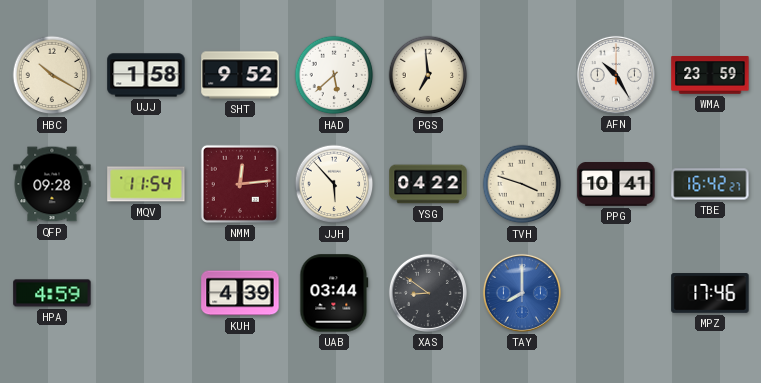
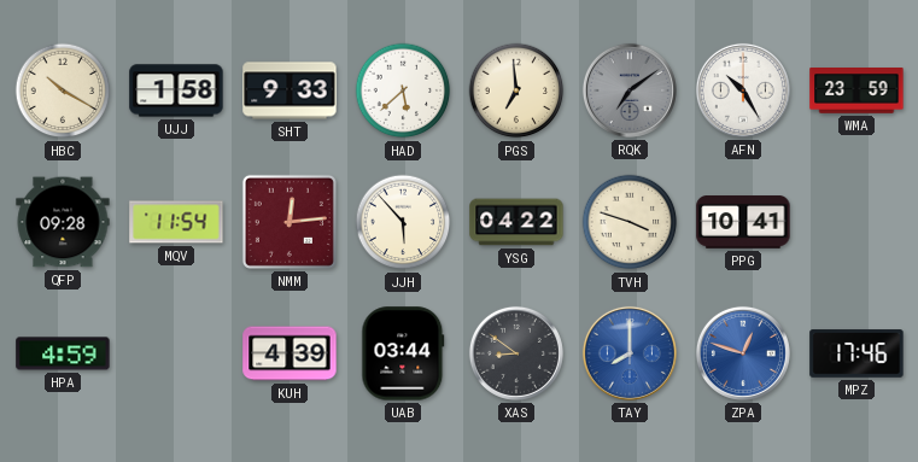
SHT: 9:52 -> 9:33 (290, 90)
RQK: none -> 7:09 (630, 90)
TBE: 16:42 -> none (710, 184)
ZPA: none -> 12:48 (743, 353)
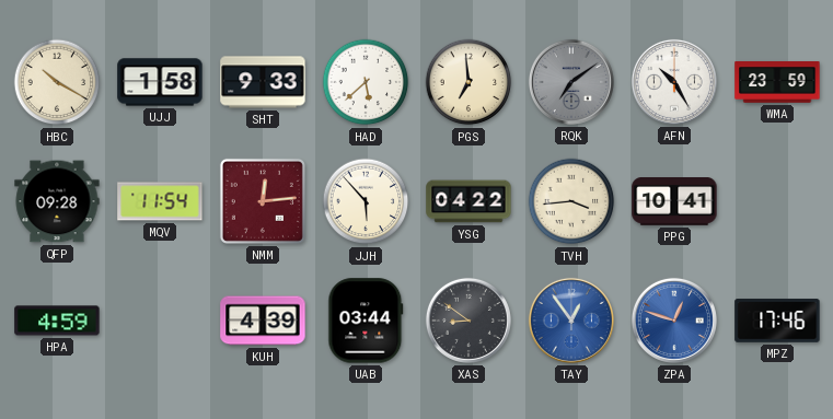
TVH: 3:48 -> 3:44 (571, 201)
TAY: 8:00 -> 12:54 (571, 321)
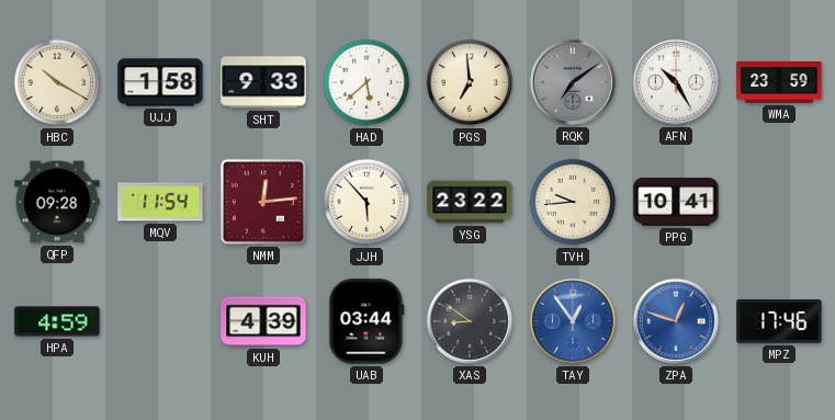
YSG: 04:22 -> 23:22 (470, 202)
TVH: 3:44 -> 9:44 (573, 202)
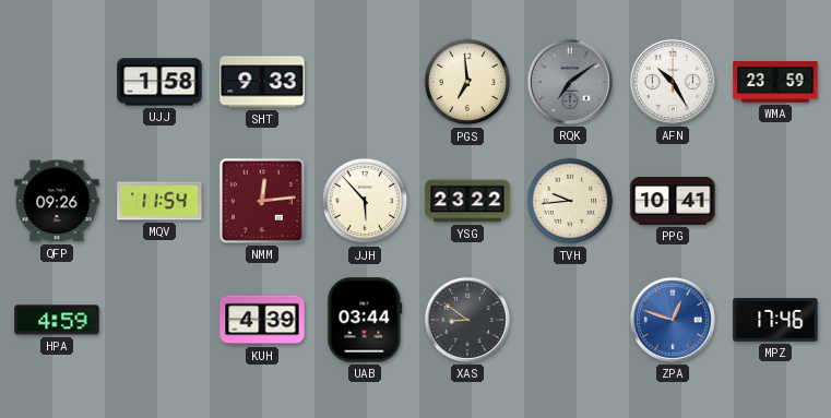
HBC: 10:20 -> none (57, 82)
HAD: 5:38 -> none (366, 82)
QFP: 09:28 -> 09:26 (57, 201)
TAY: 12:54 -> none (573, 321)
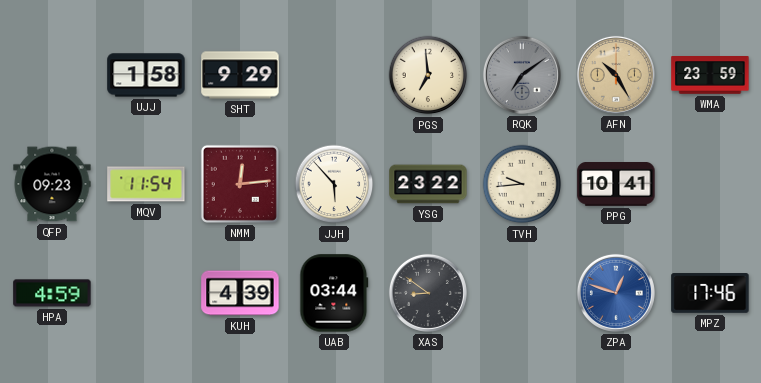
SHT: 9:33 -> 9:29 (240, 75)
AFN dial: white -> champagne (616, 75)
QFP: 09:26 -> 09:23 (52, 184)
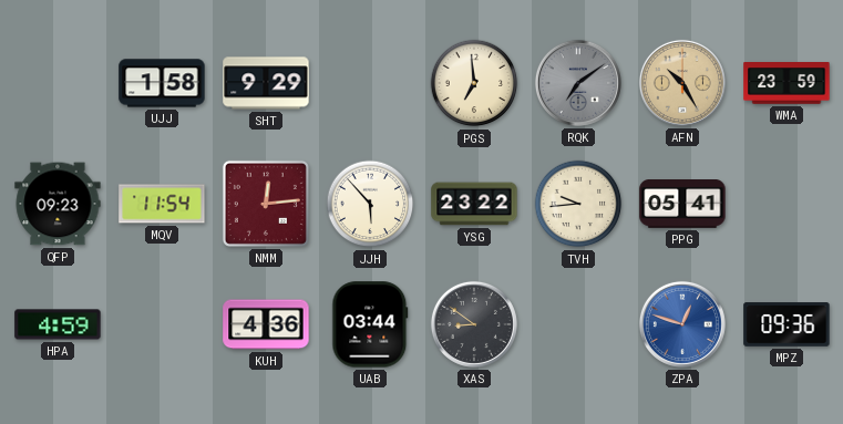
PPG: 10:41 -> 05:41 (682, 205)
KUH: 4:39 -> 4:36 (266, 324)
MPZ: 17:46 -> 09:36 (787, 324)
